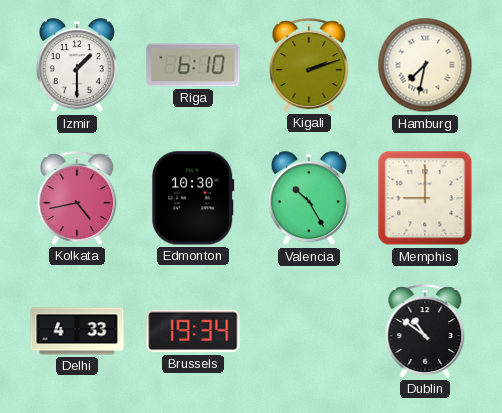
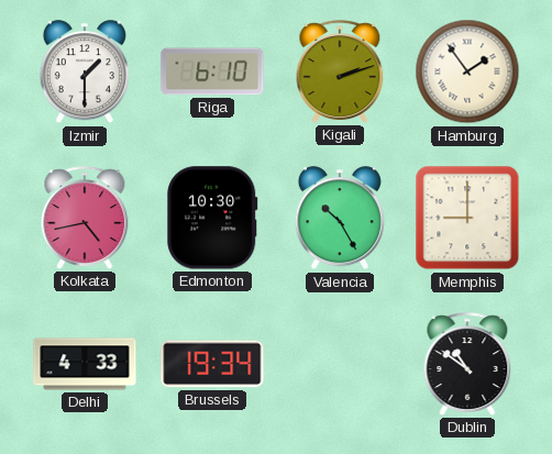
Hamburg: 7:32 -> 1:54 (467, 71)
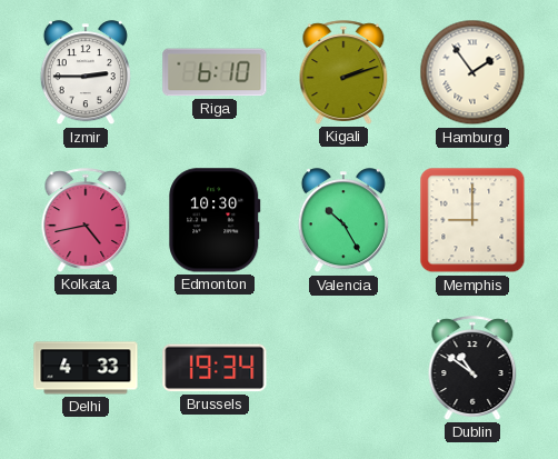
Izmir: 1:30 -> 2:45 (86, 73)
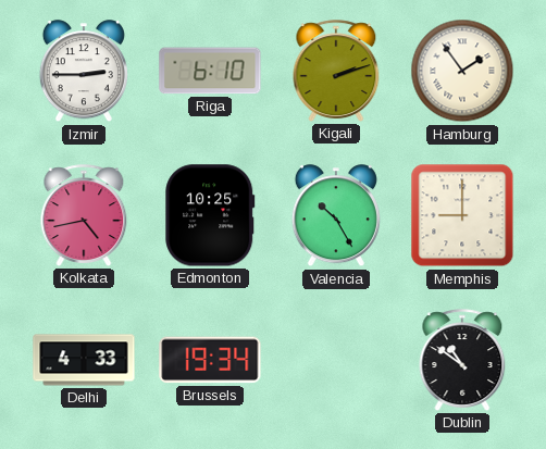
Edmonton: 10:30 -> 10:25 (210, 215)
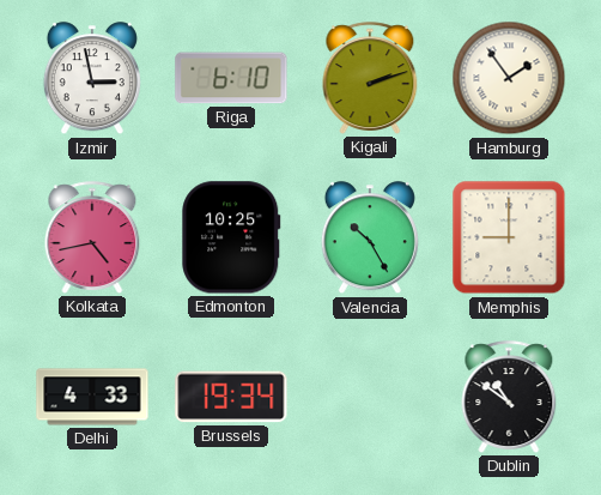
Izmir: 2:45 -> 2:58 (92, 79)
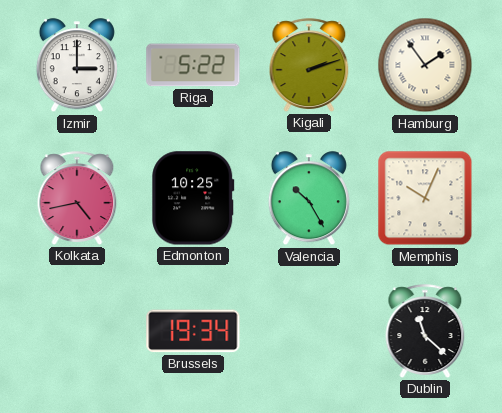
Izmir: 2:58 -> 3:00 (77, 66)
Riga: 6:10 -> 5:22 (193, 65)
Memphis: 9:00 -> 10:04 (425, 198)
Delhi: 4:33 -> none (92, 397)
Dublin: 10:51 -> 11:22 (425, 331)
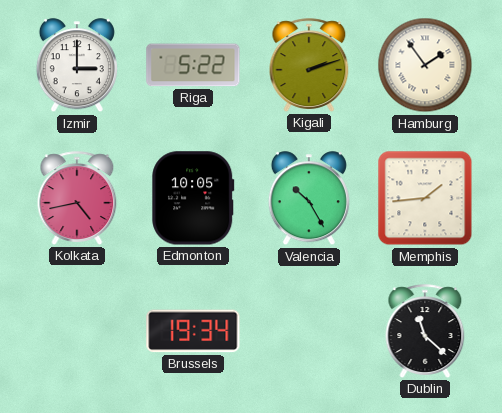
Edmonton: 10:25 -> 10:05 (193, 198)
Memphis: 10:04 -> 1:44 (425, 198)
